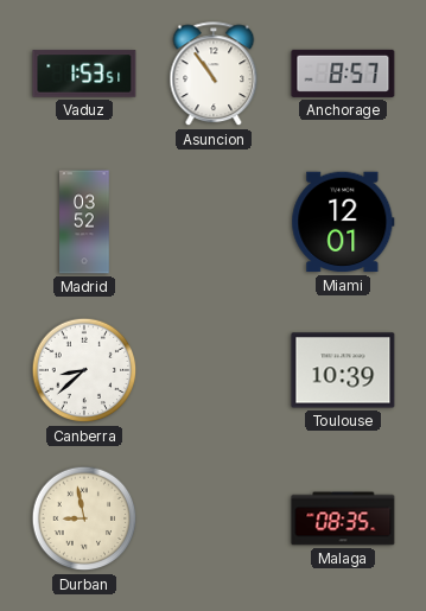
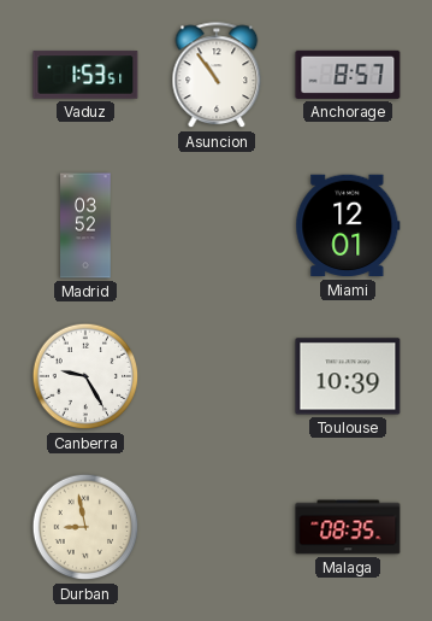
Canberra: 8:38 -> 9:25 (85, 376)
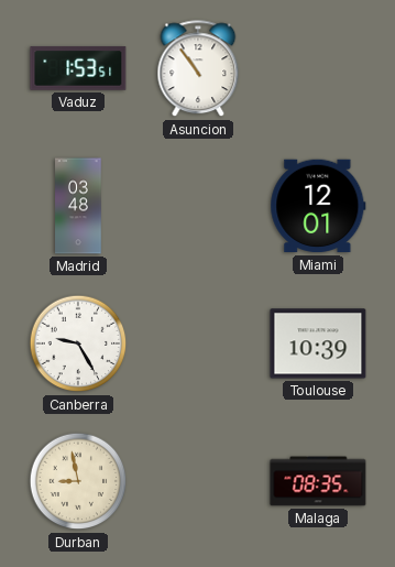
Anchorage: 8:57 -> none (348, 75)
Madrid: 03:52 -> 03:48 (78, 206)
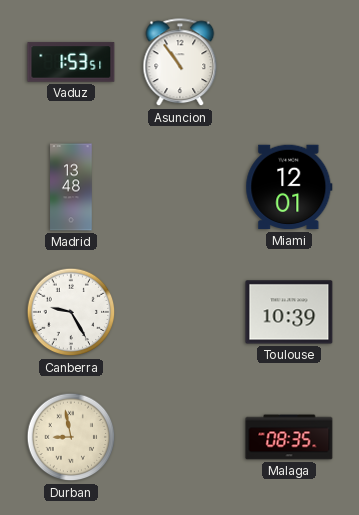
Madrid: 03:48 -> 13:48 (71, 187)
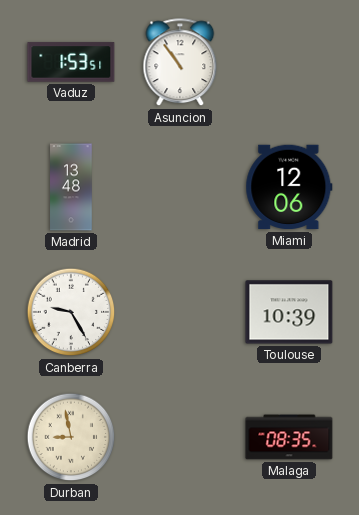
Miami: 12:01 -> 12:06 (289, 187)
